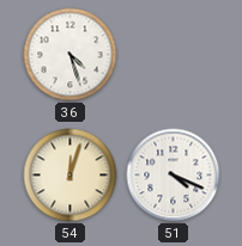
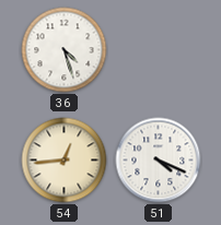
54: 12:03 -> 12:44 (65, 161)
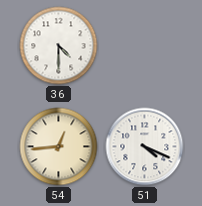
36: 4:27 -> 4:30 (59, 46)
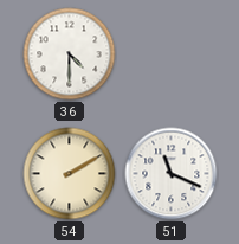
54: 12:44 -> 2:10 (70, 174)
51: 4:19 -> 11:19 (172, 174)
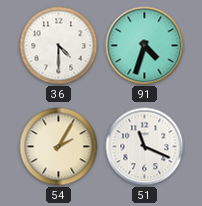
91: none -> 4:33 (145, 46)
54: 2:10 -> 2:05 (59, 147)
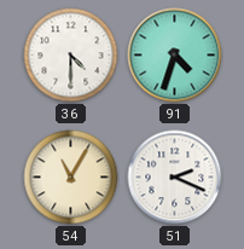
54: 2:05 -> 11:05 (71, 178)
51: 11:19 -> 2:19 (175, 178)
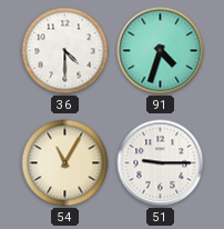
51: 2:19 -> 9:15 (161, 163)
